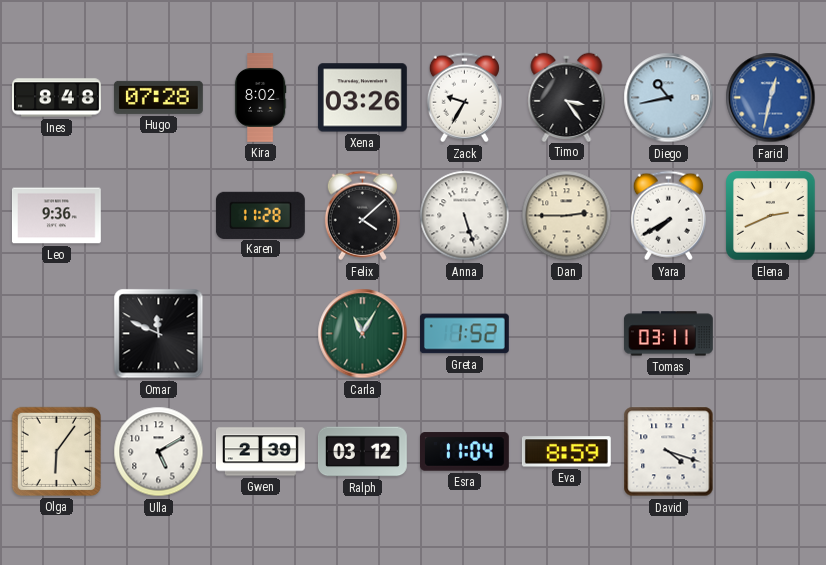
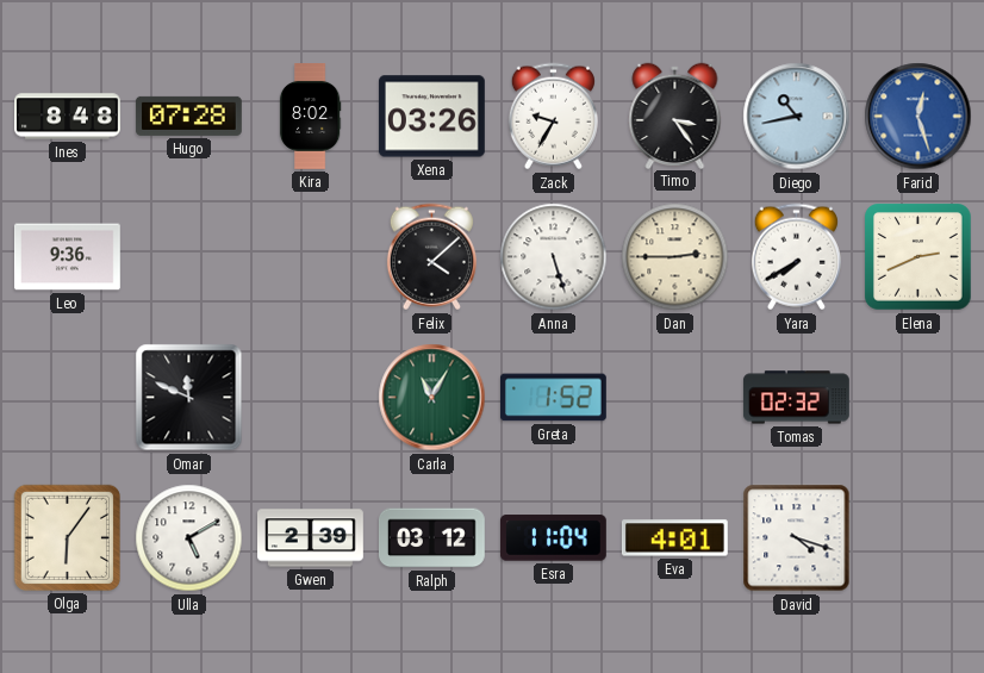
Farid: 12:32 -> 12:27 (918, 117)
Karen: 11:28 -> none (260, 215)
Tomas: 03:11 -> 02:32 (796, 398)
Eva: 8:59 -> 4:01 (674, 538)
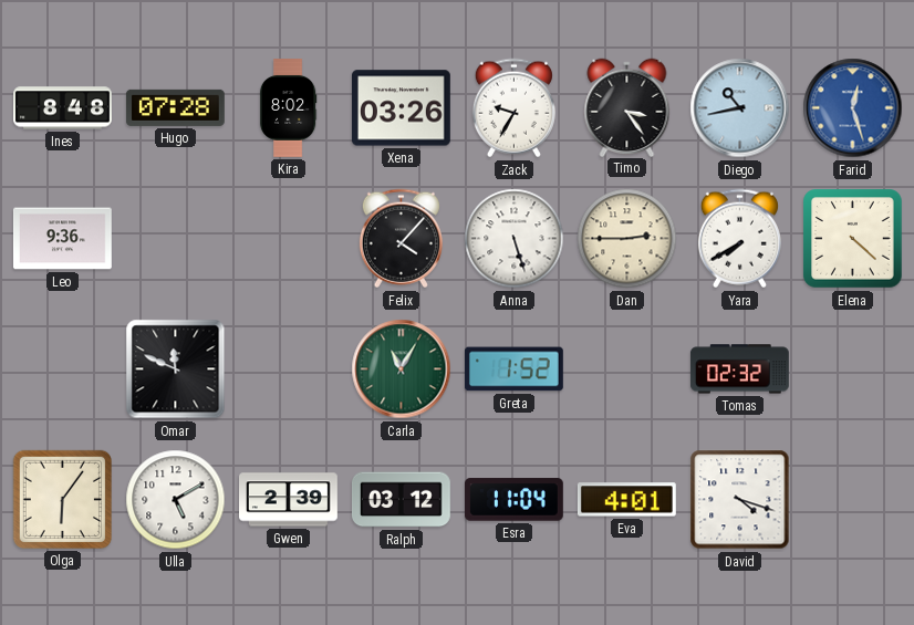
Felix: 4:08 -> 4:07 (401, 239)
Elena: 2:41 -> 4:22 (853, 239)
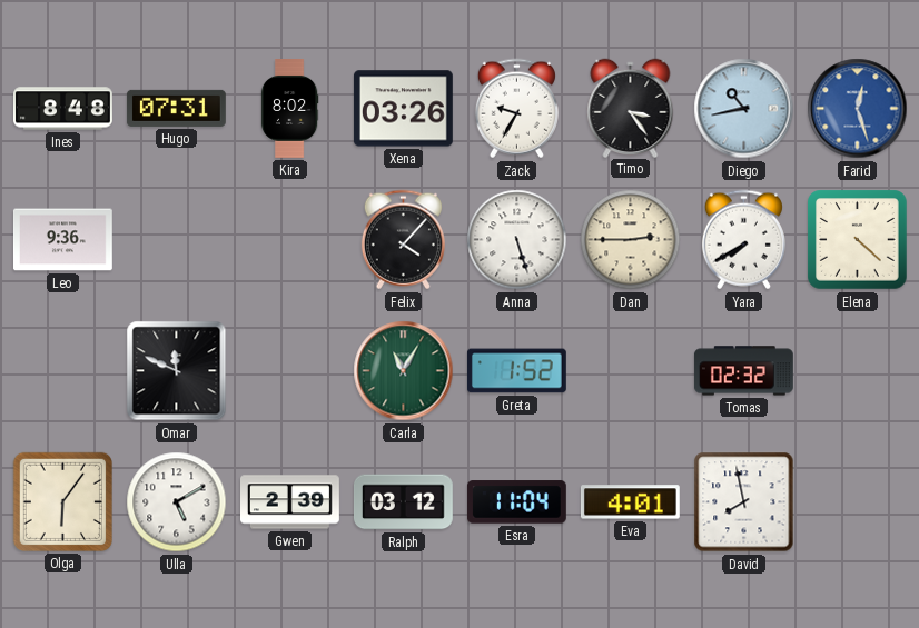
Hugo: 07:28 -> 07:31 (176, 108)
David: 4:18 -> 7:58 (744, 502)
